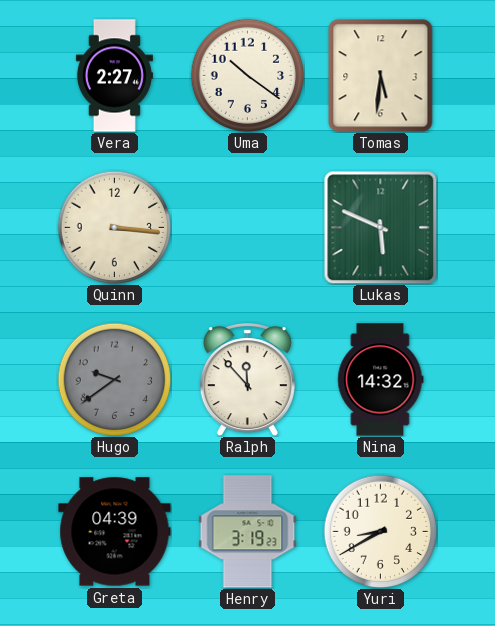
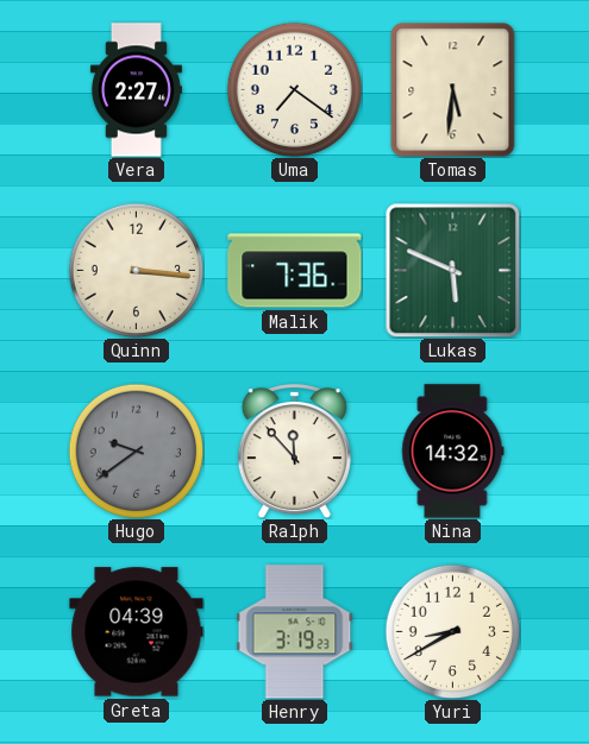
Uma: 10:21 -> 7:21 (294, 89)
Malik: none -> 7:36 (295, 271)
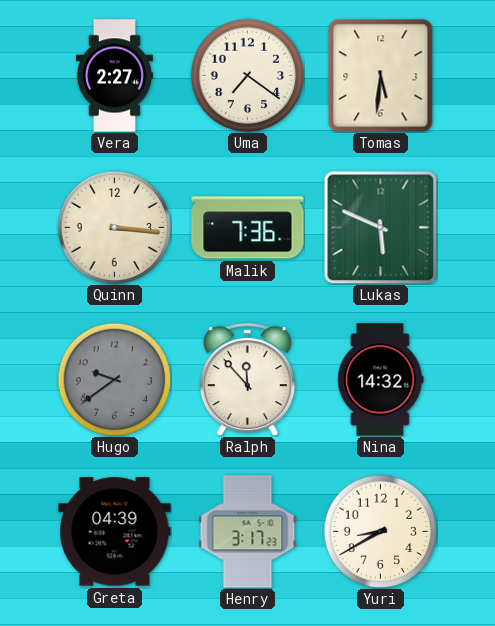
Henry: 3:19 -> 3:17 (248, 532)
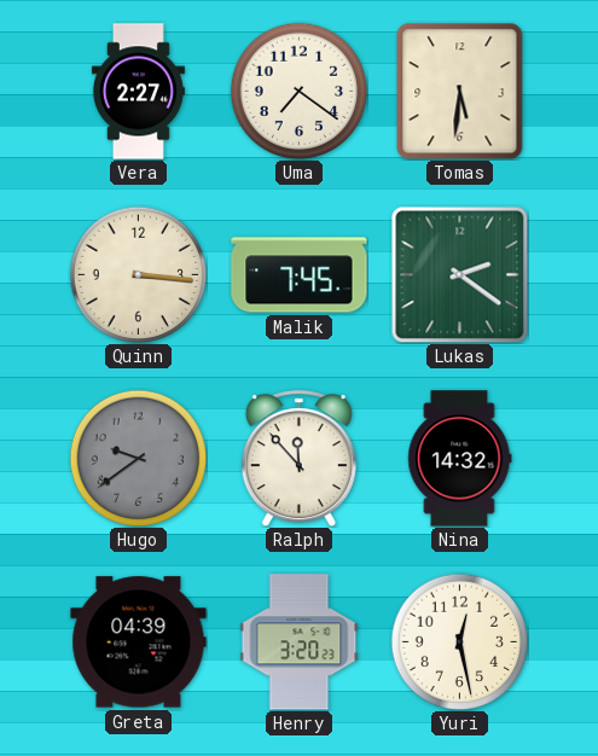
Malik: 7:36 -> 7:45 (300, 275)
Lukas: 5:49 -> 2:21 (459, 274)
Henry: 3:17 -> 3:20 (300, 642)
Yuri: 8:40 -> 12:28 (459, 641)
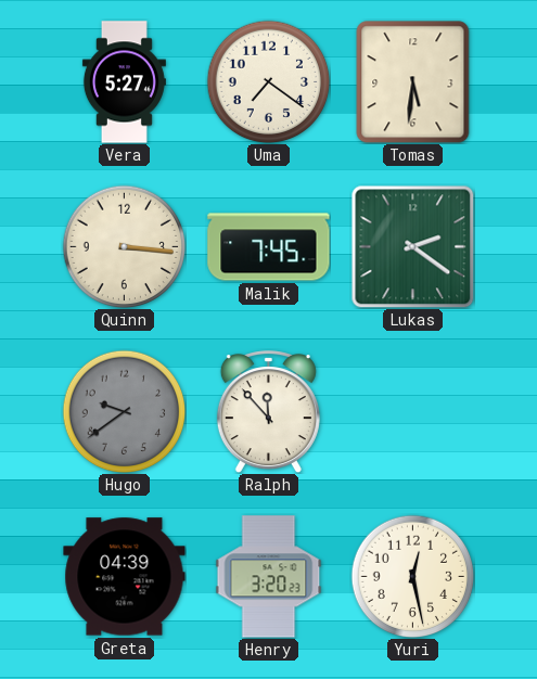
Vera: 2:27 -> 5:27 (124, 82)
Nina: 14:32 -> none (460, 459)
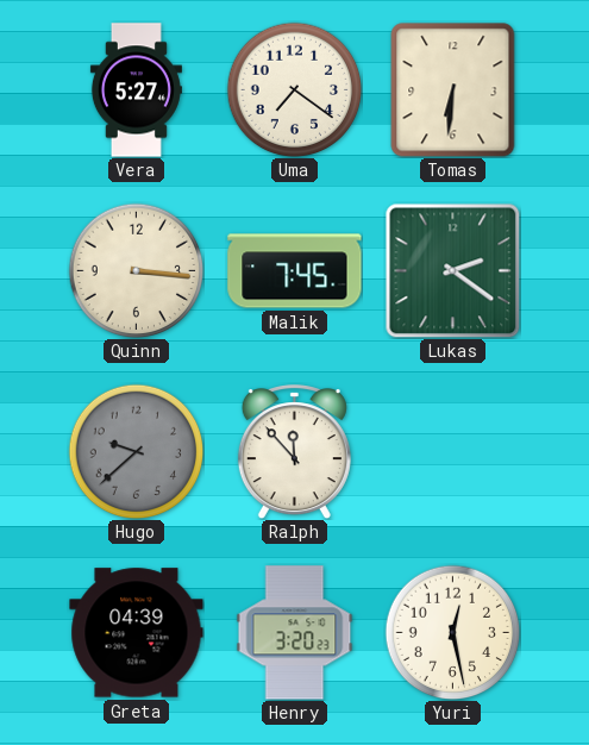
Tomas: 5:31 -> 6:31 (453, 89)
Hugo: 9:39 -> 9:38 (136, 451)
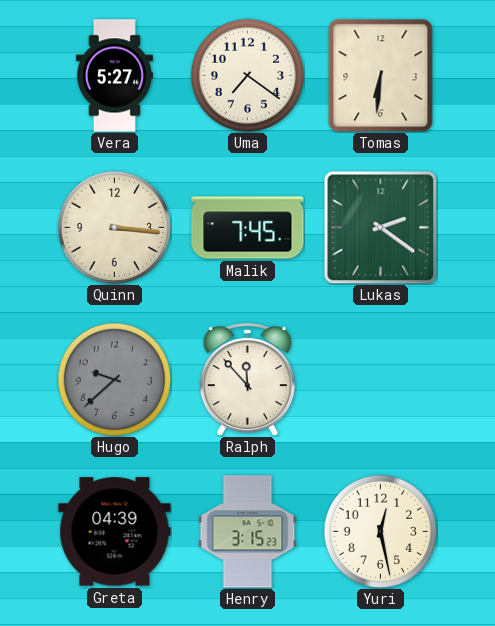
Henry: 3:20 -> 3:15 (248, 532)
